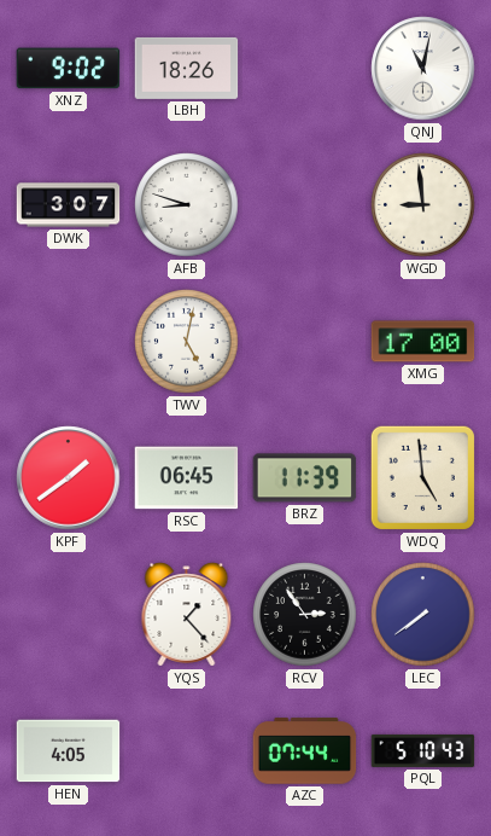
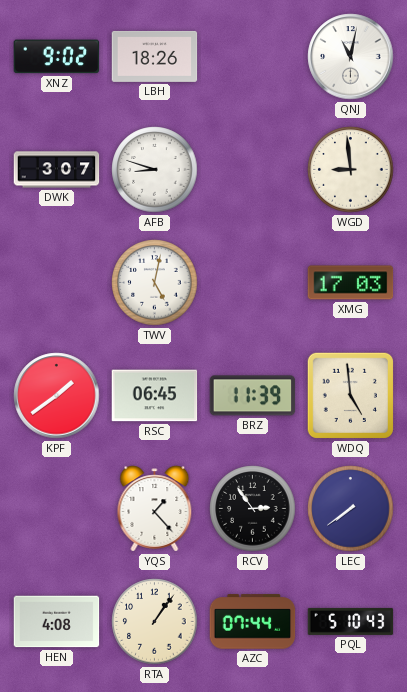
XMG: 17:00 -> 17:03 (351, 283)
HEN: 4:05 -> 4:08 (57, 622)
RTA: none -> 1:06 (155, 622)
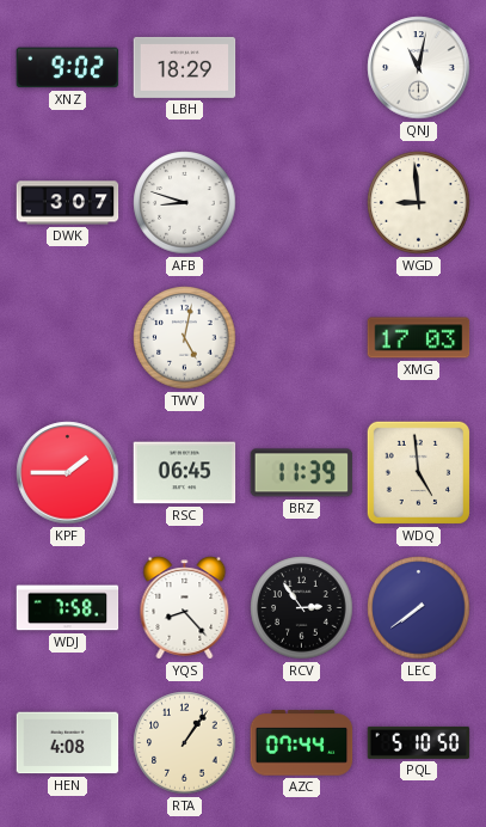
LBH: 18:26 -> 18:29 (185, 67)
KPF: 1:39 -> 1:45 (68, 473)
WDJ: none -> 7:58 (68, 608)
YQS: 1:23 -> 8:23 (185, 608)
PQL: 5:10:43 -> 5:10:50 (419, 742)
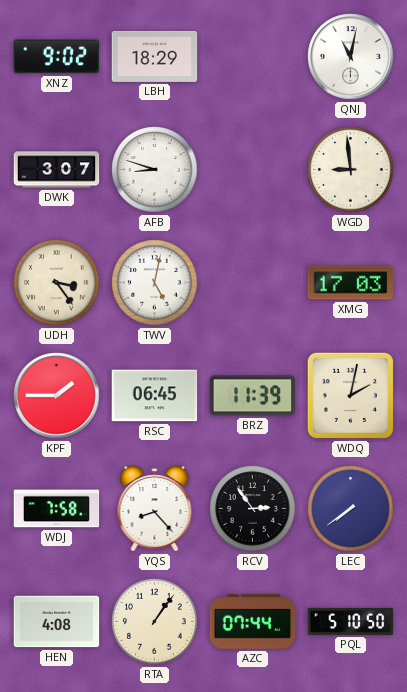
UDH: none -> 3:24 (57, 283)
WDQ: 4:59 -> 2:02 (350, 395)
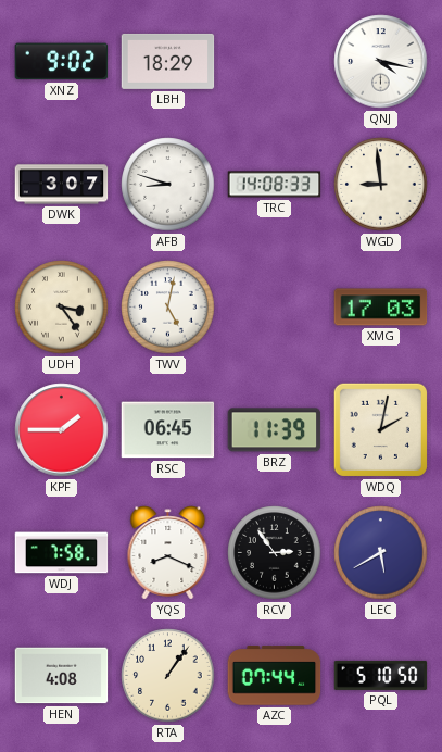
QNJ: 11:02 -> 4:17 (381, 62)
TRC: none -> 14:08 (275, 185)
YQS: 8:23 -> 8:19 (168, 553)
LEC: 7:39 -> 5:40 (381, 553)
